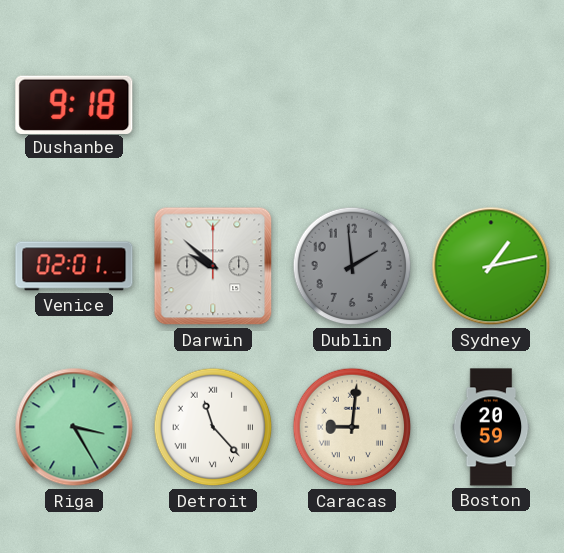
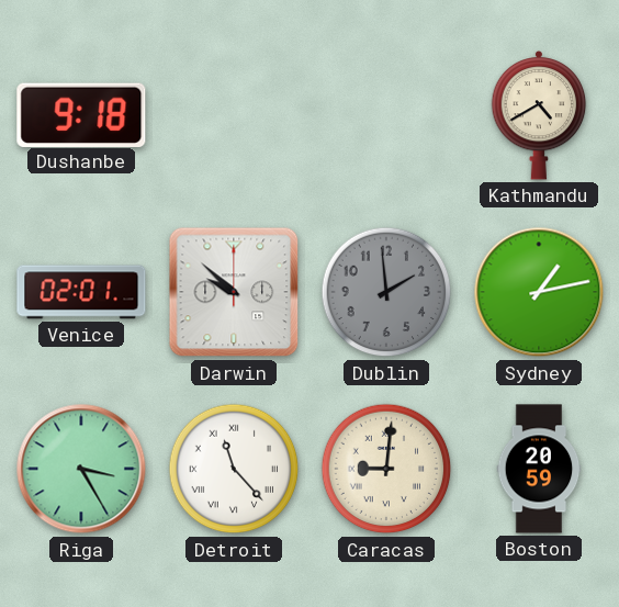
Kathmandu: none -> 4:40 (539, 115)
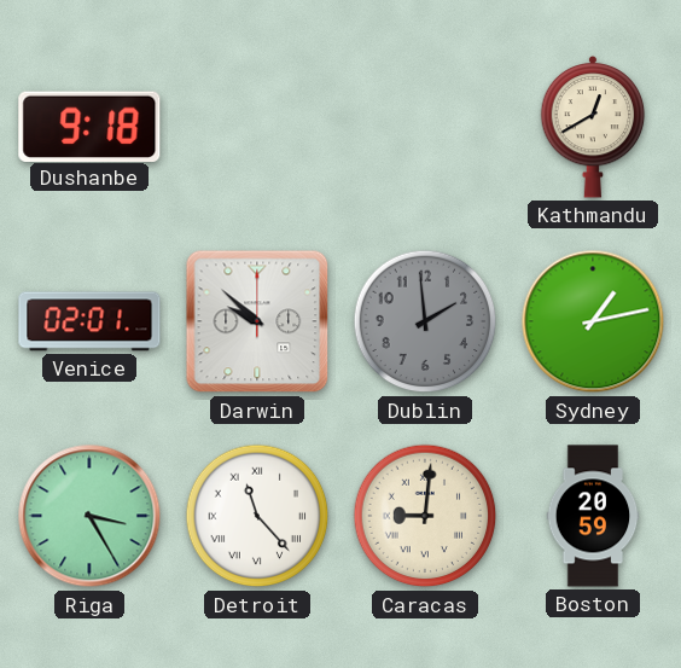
Kathmandu: 4:40 -> 12:40 (593, 127)
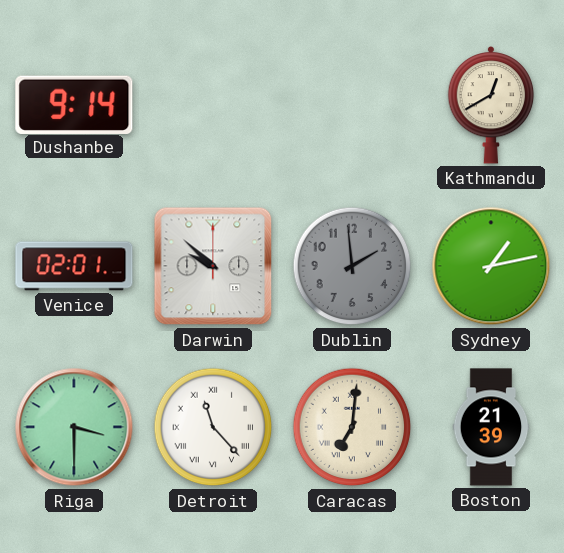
Dushanbe: 9:18 -> 9:14 (74, 104)
Riga: 3:25 -> 3:30 (74, 427)
Caracas: 9:01 -> 7:01 (352, 427)
Boston: 20:59 -> 21:39 (491, 427)
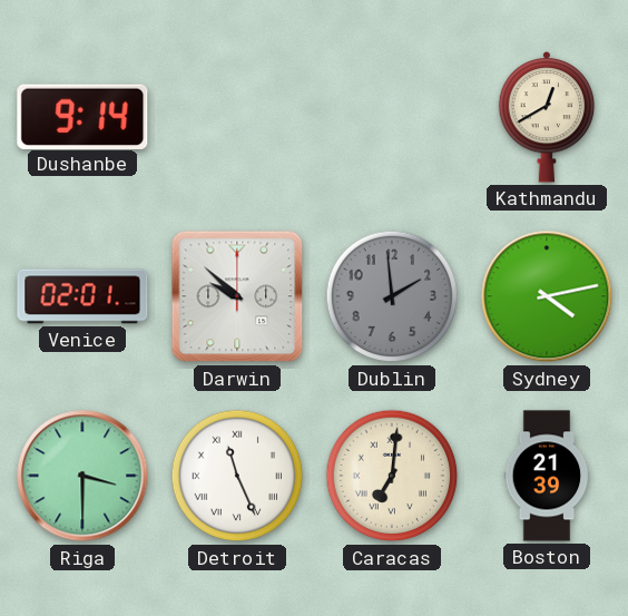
Sydney: 1:13 -> 4:13 (547, 296)
Detroit: 11:23 -> 11:26 (237, 476)
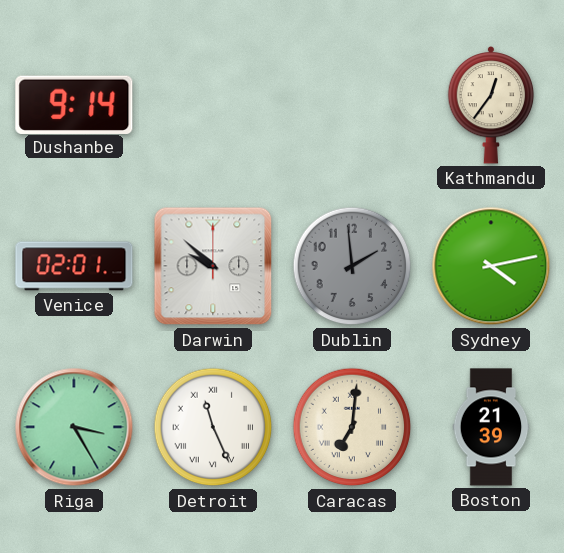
Kathmandu: 12:40 -> 12:36 (491, 105)
Riga: 3:30 -> 3:25 (74, 427)
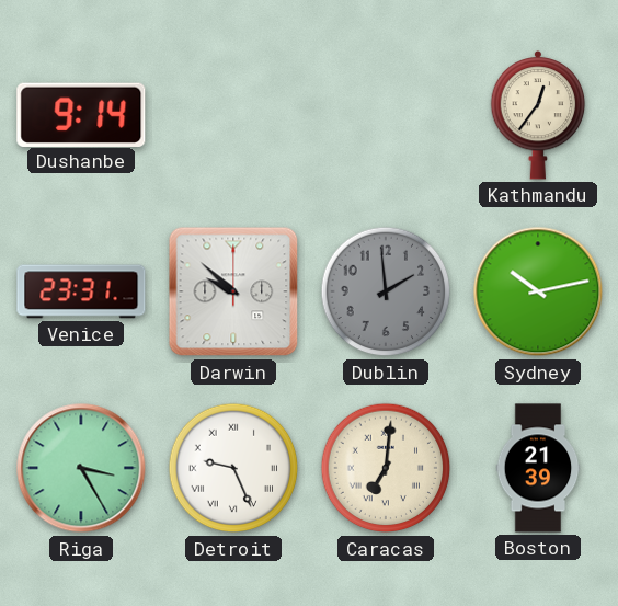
Venice: 02:01 -> 23:31 (81, 291)
Sydney: 4:13 -> 10:13 (538, 291)
Detroit: 11:26 -> 9:26 (233, 468)
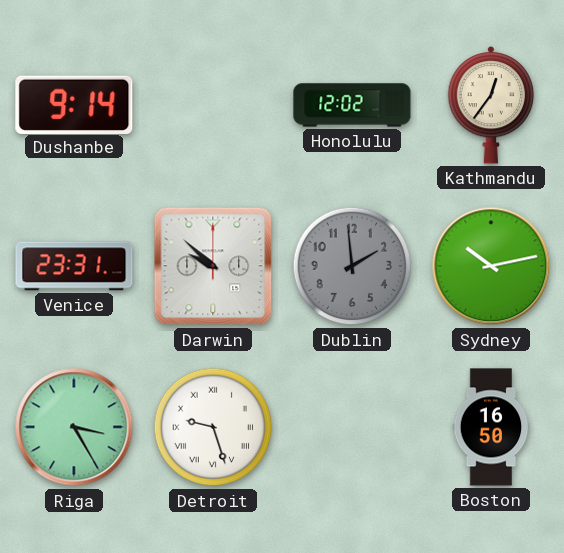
Honolulu: none -> 12:02 (352, 105)
Detroit: 9:26 -> 9:27 (213, 427)
Caracas: 7:01 -> none (386, 468)
Boston: 21:39 -> 16:50 (491, 427)
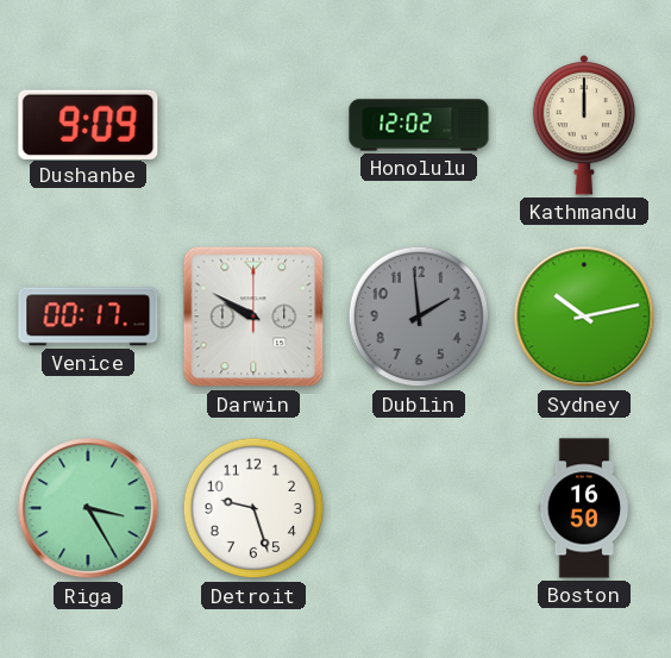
Dushanbe: 9:14 -> 9:09 (88, 124)
Kathmandu: 12:36 -> 12:00 (584, 125)
Venice: 23:31 -> 00:17 (88, 317)
Darwin: 9:52 -> 9:50 (253, 317)
Detroit numerals: Roman -> Arabic (253, 508)
